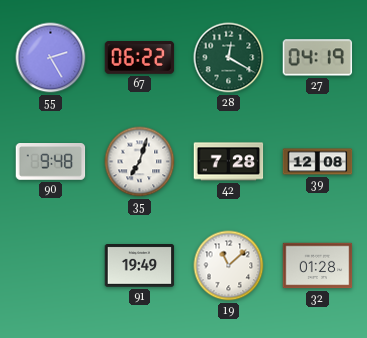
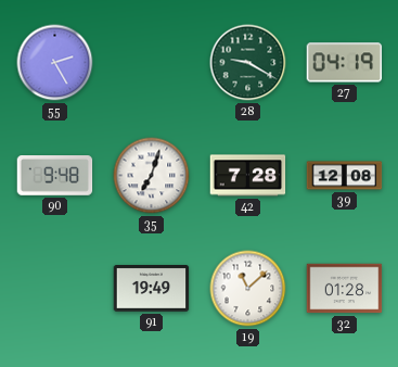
67: 06:22 -> none (140, 58)
28: 12:20 -> 9:20 (248, 63)
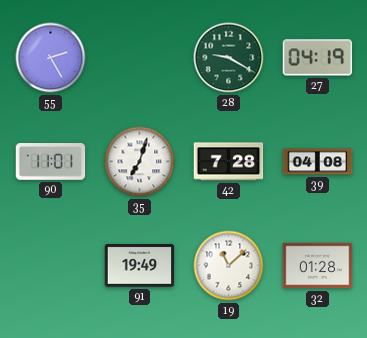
90: 9:48 -> 11:01 (51, 162)
39: 12:08 -> 04:08 (318, 162)
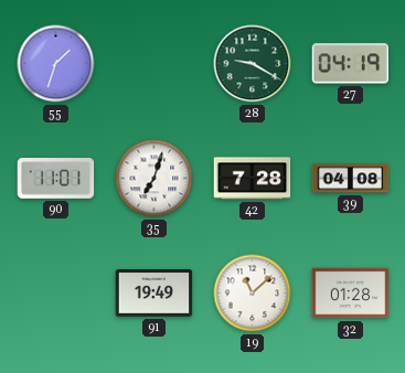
55: 2:25 -> 1:33 (56, 64)
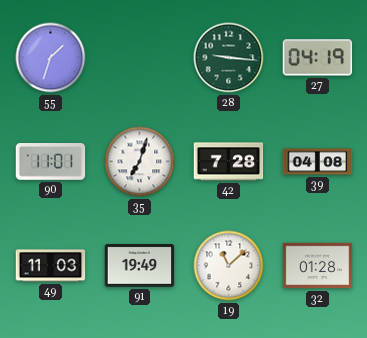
28: 9:20 -> 9:16 (229, 58)
49: none -> 11:03 (51, 266)
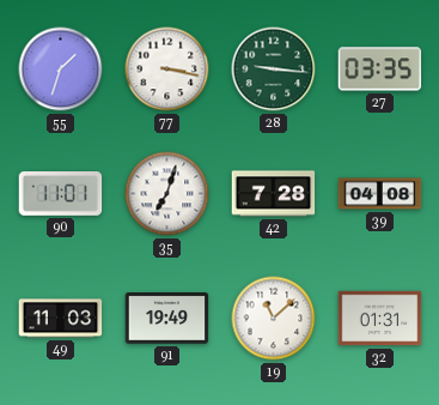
77: none -> 3:17 (167, 69)
27: 04:19 -> 03:35 (380, 69)
32: 01:28 -> 01:31 (380, 319)
